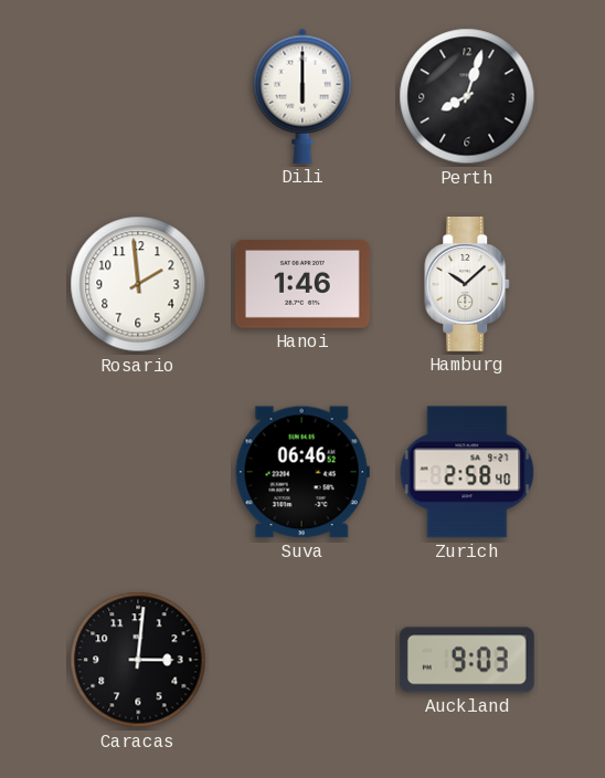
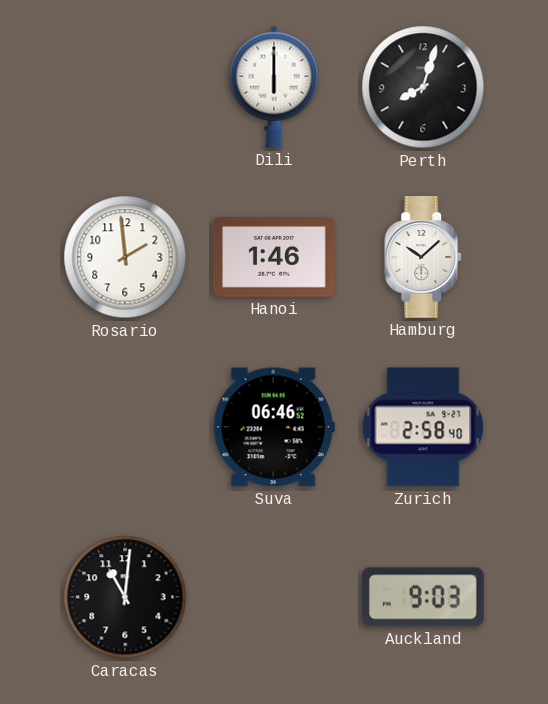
Caracas: 3:01 -> 11:01 (125, 597)
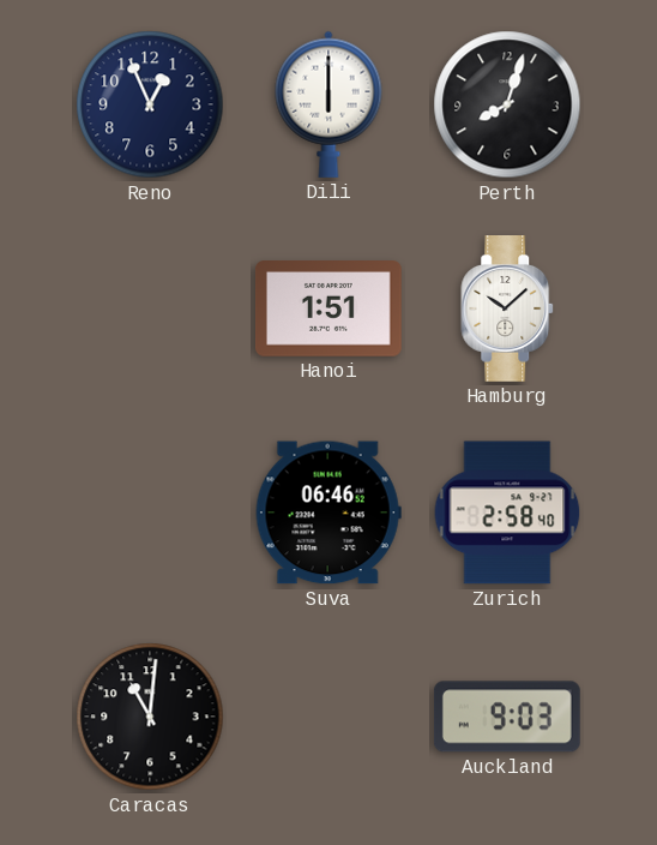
Reno: none -> 12:56 (150, 104)
Rosario: 1:59 -> none (125, 257)
Hanoi: 1:46 -> 1:51 (328, 310)
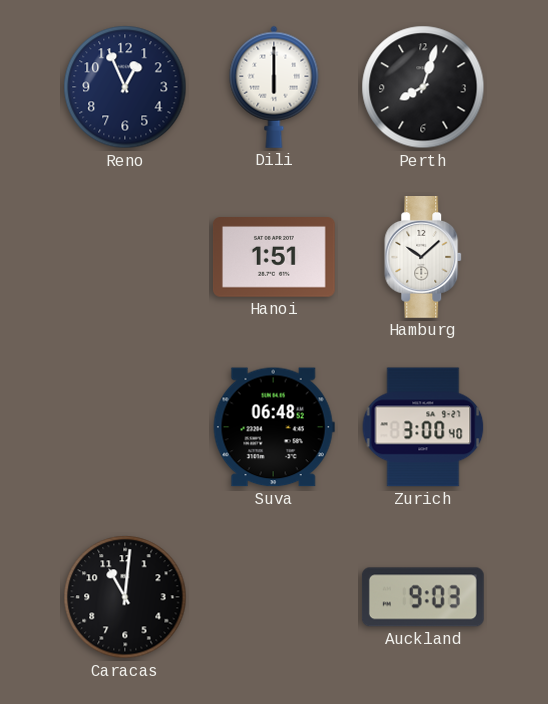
Suva: 06:46 -> 06:48 (274, 427)
Zurich: 2:58 -> 3:00 (423, 427)
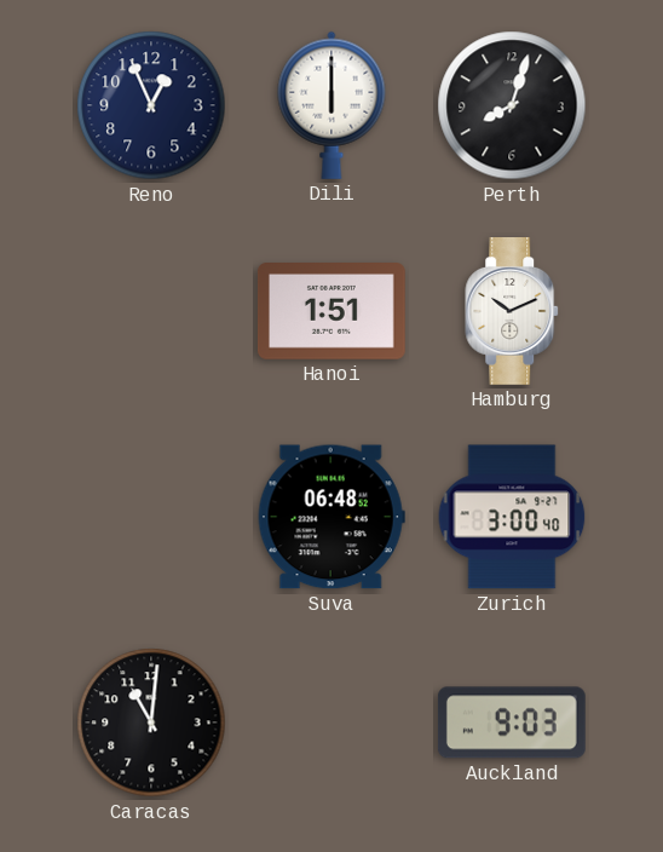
Hamburg: 10:08 -> 10:11 (513, 312)
